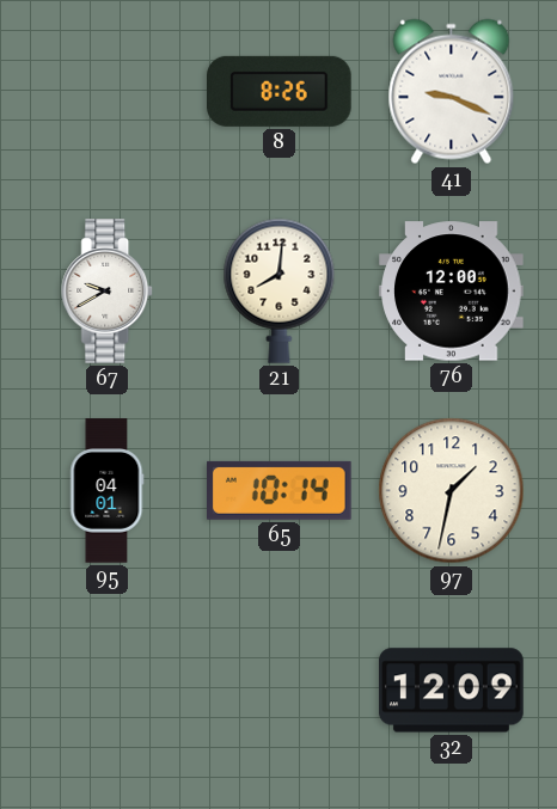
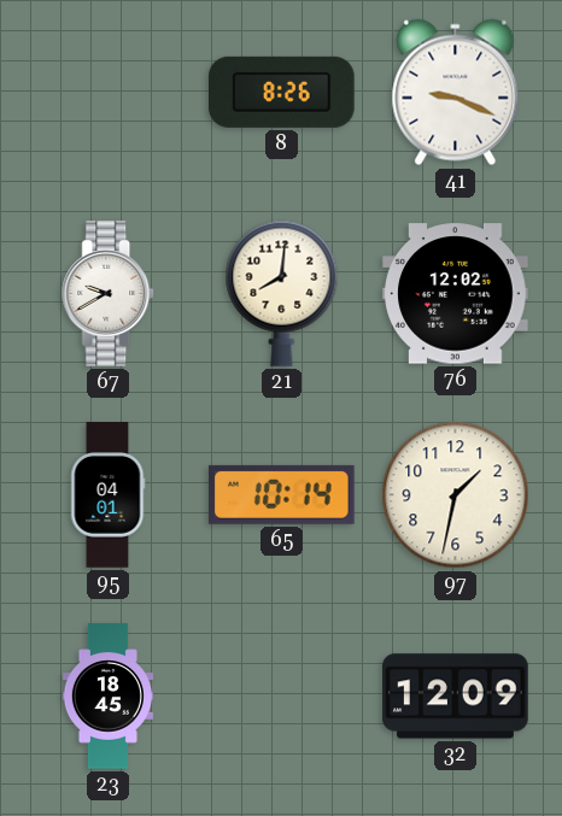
76: 12:00 -> 12:02 (456, 294)
23: none -> 18:45 (107, 697)
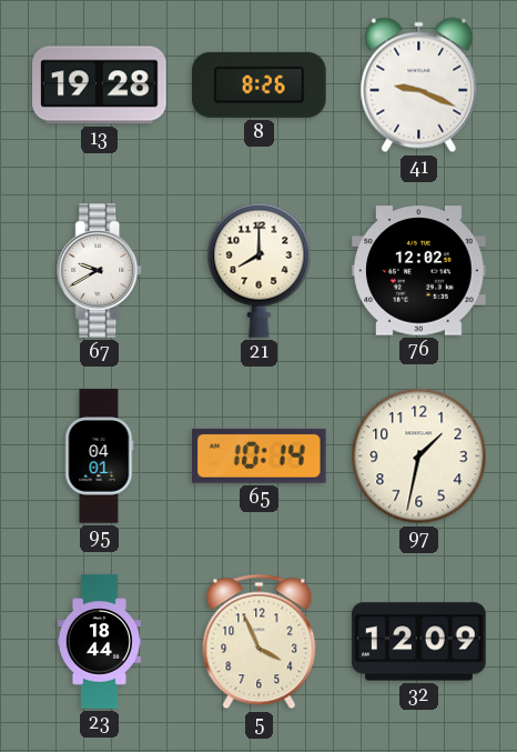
13: none -> 19:28 (100, 86)
21: 8:01 -> 8:00 (260, 270)
23: 18:45 -> 18:44 (99, 642)
5: none -> 3:56 (260, 642)
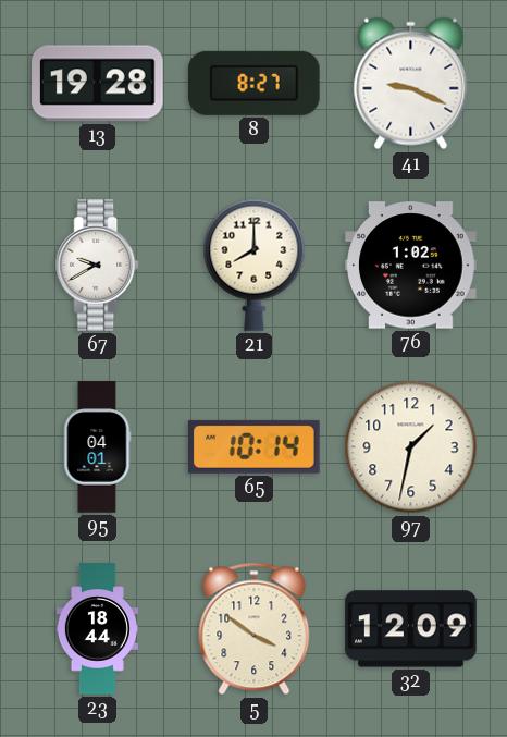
8: 8:26 -> 8:27 (255, 83)
76: 12:02 -> 1:02 (411, 266)
5: 3:56 -> 3:51 (255, 629)
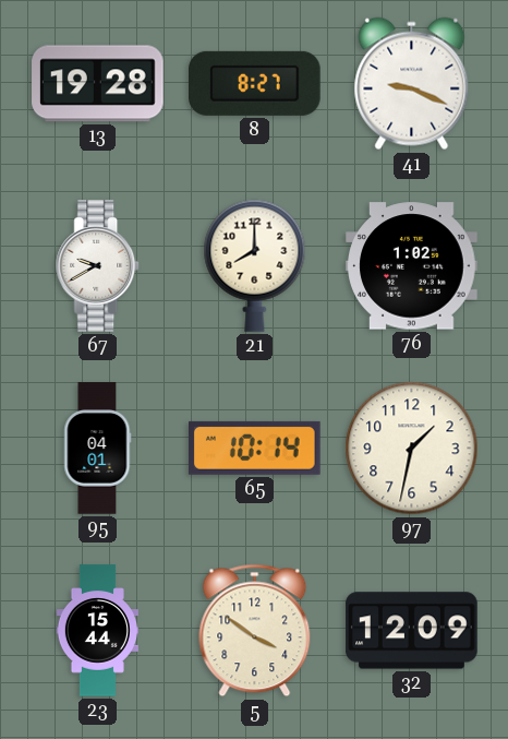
23: 18:44 -> 15:44 (97, 631)
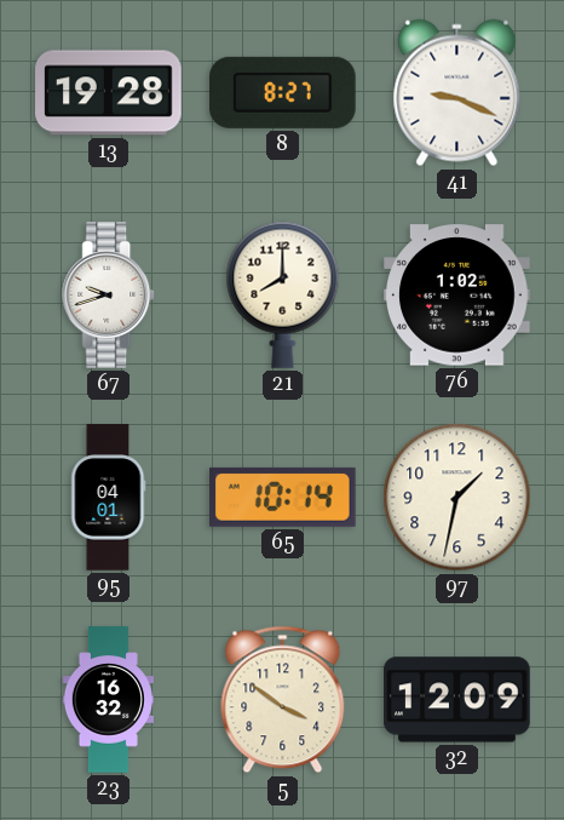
67: 9:40 -> 9:42 (109, 296)
23: 15:44 -> 16:32 (108, 700)
